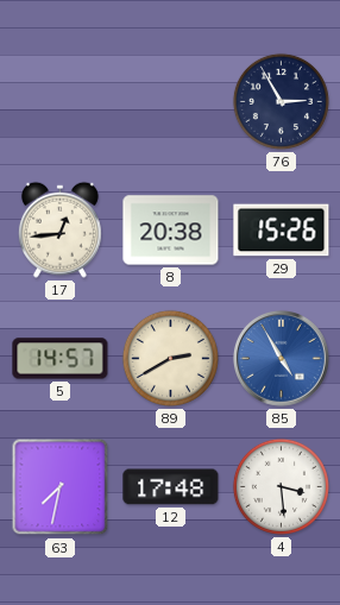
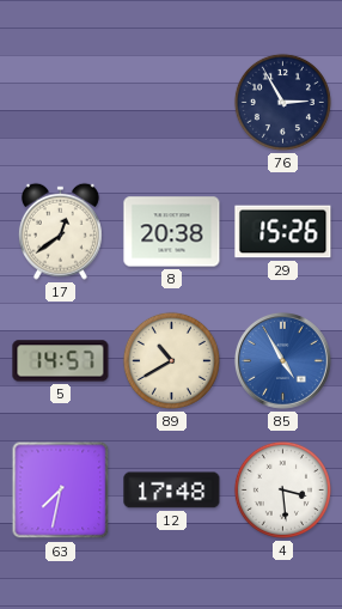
17: 12:44 -> 12:39 (60, 231)
89: 2:40 -> 10:40 (171, 360)
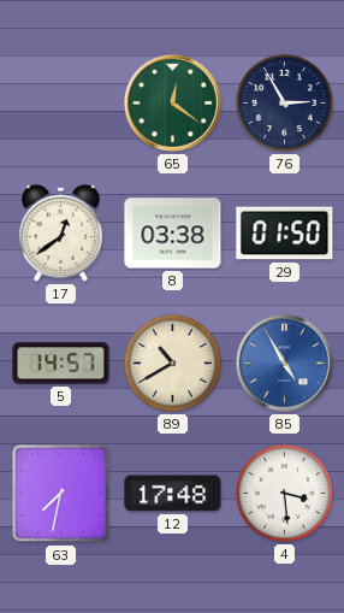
65: none -> 12:21 (172, 102)
8: 20:38 -> 03:38 (173, 234)
29: 15:26 -> 01:50 (285, 234)
